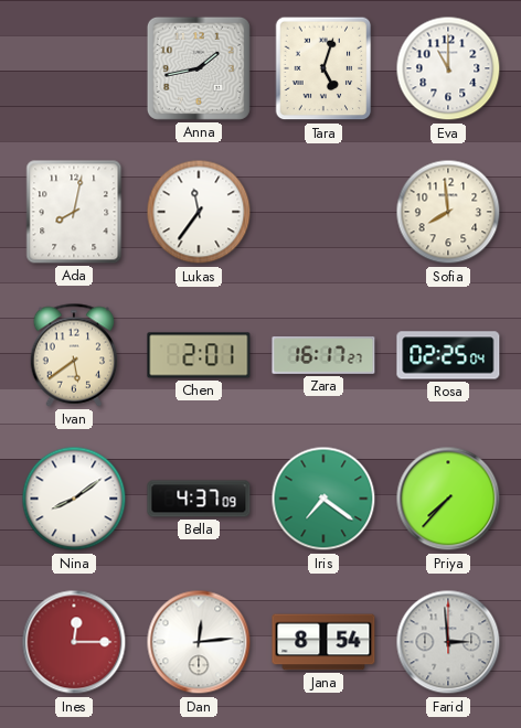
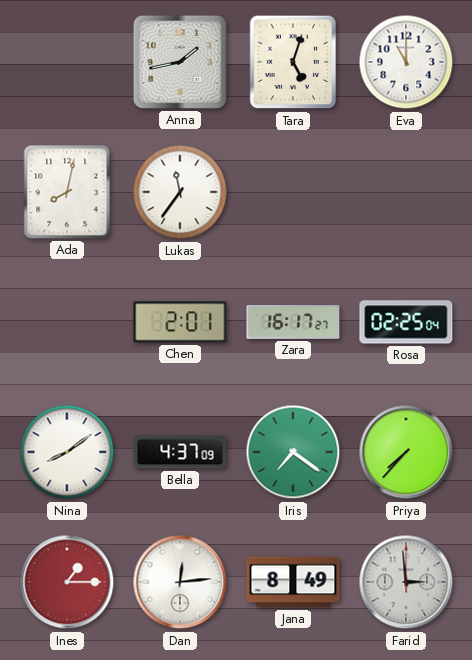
Sofia: 7:59 -> none (448, 212)
Ivan: 5:39 -> none (74, 355)
Ines: 12:15 -> 1:15 (67, 582)
Jana: 8:54 -> 8:49 (293, 582)
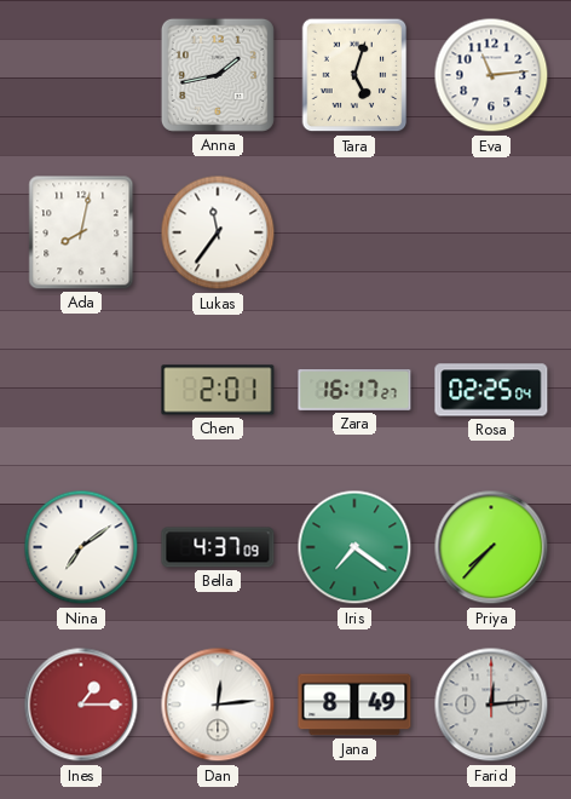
Eva: 11:00 -> 11:14 (491, 75)
Nina: 8:09 -> 7:09 (81, 547)
Farid: 2:59 -> 12:14 (491, 705)
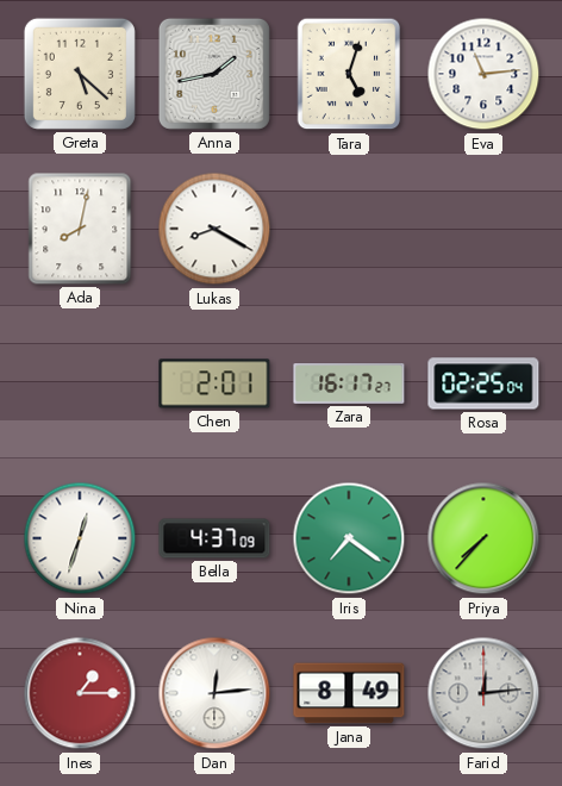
Greta: none -> 5:22 (80, 74)
Lukas: 11:36 -> 8:20 (214, 229)
Nina: 7:09 -> 12:33 (80, 538)
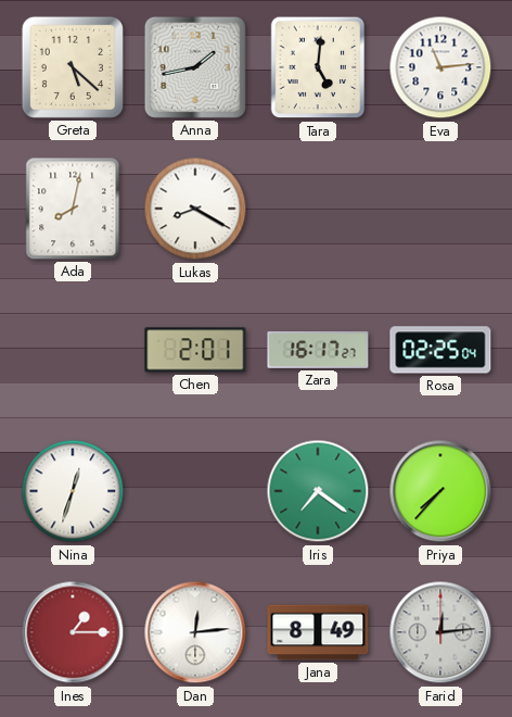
Tara: 5:03 -> 5:01 (318, 67)
Bella: 4:37 -> none (214, 538)
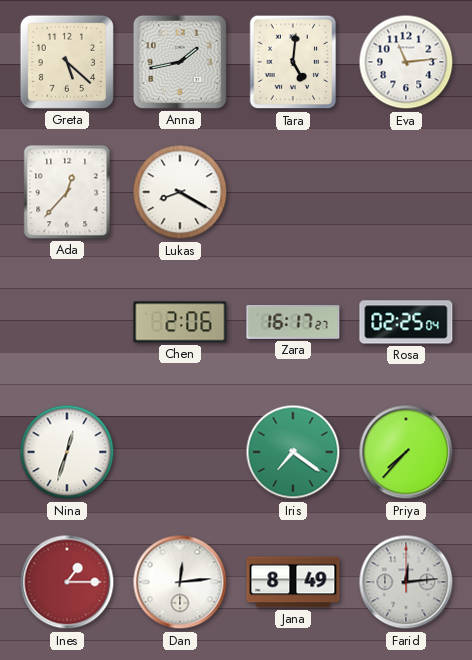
Ada: 8:02 -> 12:37 (67, 192)
Chen: 2:01 -> 2:06 (180, 322)
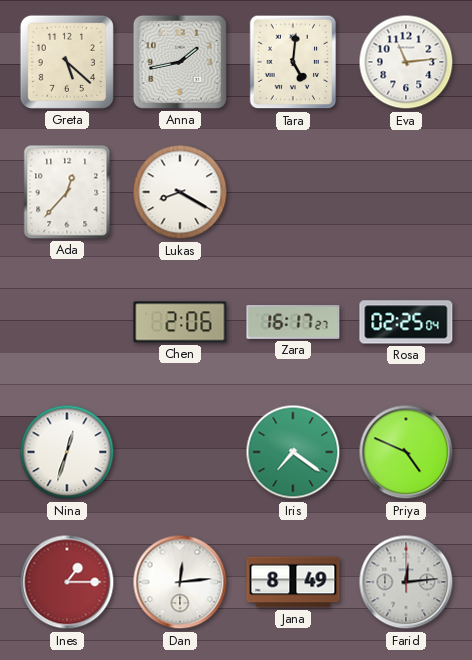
Priya: 7:37 -> 4:49 (406, 452)
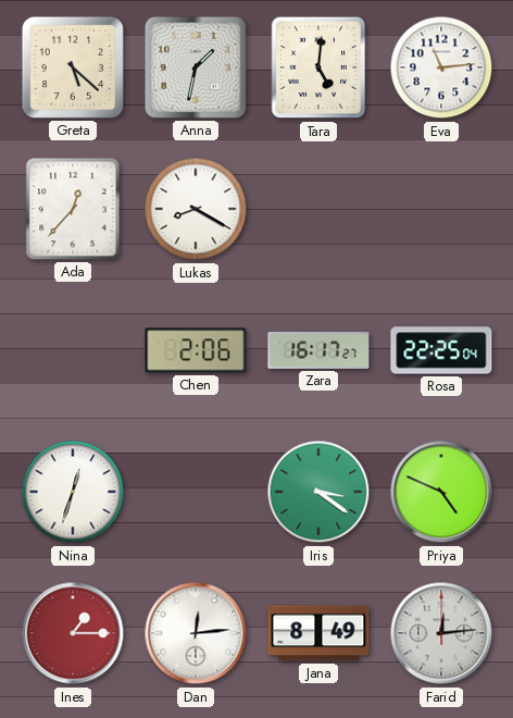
Anna: 1:43 -> 1:32 (196, 67)
Rosa: 02:25 -> 22:25 (441, 350)
Iris: 7:21 -> 3:21 (318, 492)
